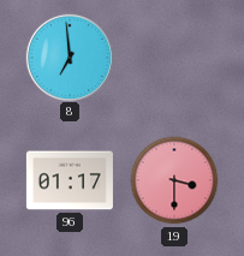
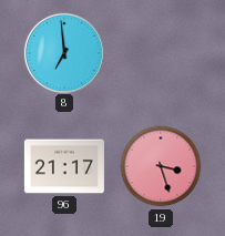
96: 01:17 -> 21:17 (64, 166)
19: 3:30 -> 3:27 (161, 166)
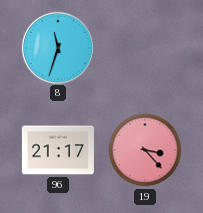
8: 6:59 -> 11:33 (57, 47)
19: 3:27 -> 3:23 (145, 150)
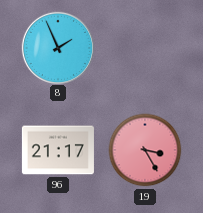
8: 11:33 -> 1:56 (57, 47)
19: 3:23 -> 3:25 (145, 150)
